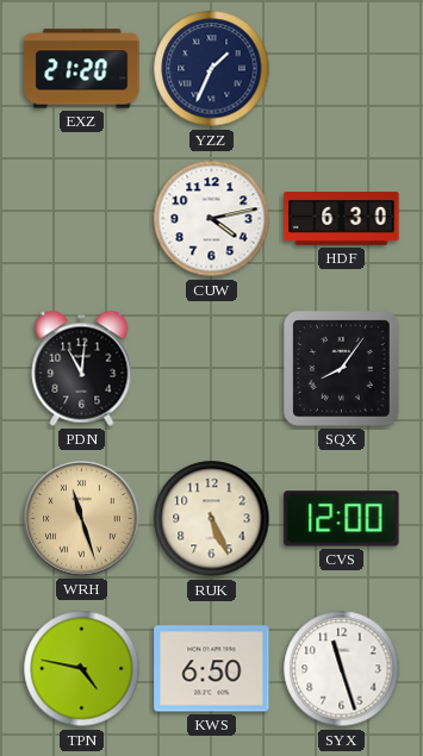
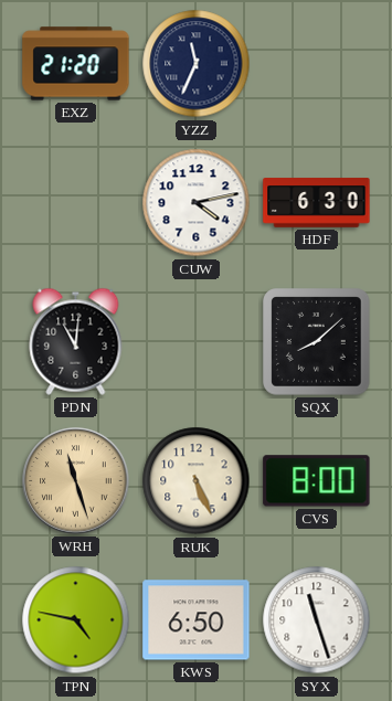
YZZ: 1:34 -> 11:34 (197, 64)
SQX: 8:06 -> 8:08 (317, 342)
CVS: 12:00 -> 8:00 (317, 481)
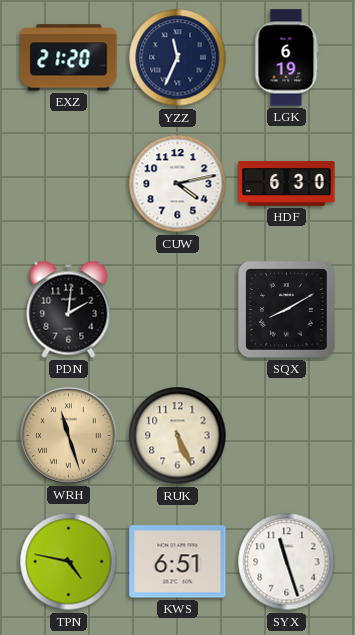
LGK: none -> 6:19 (287, 58)
PDN: 11:01 -> 2:01 (69, 309)
SQX: 8:08 -> 8:10 (287, 310)
CVS: 8:00 -> none (317, 481)
KWS: 6:50 -> 6:51 (178, 562)
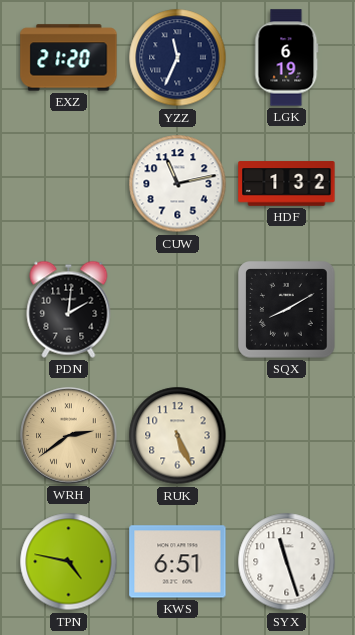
CUW: 4:13 -> 11:13 (178, 184)
HDF: 6:30 -> 1:32 (287, 184)
WRH: 11:27 -> 2:39 (69, 436)
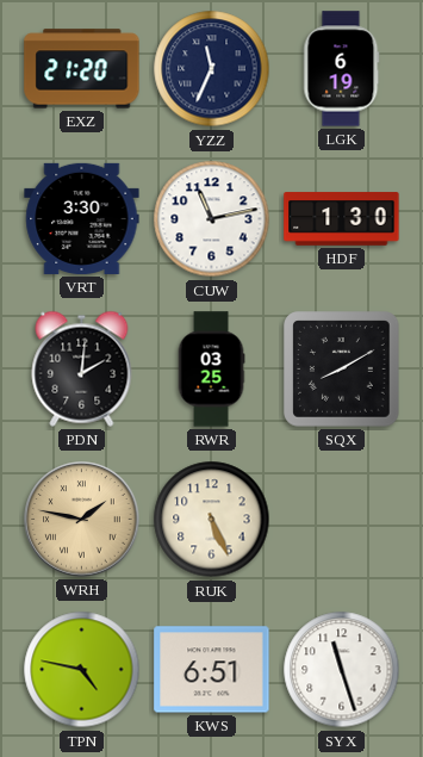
VRT: none -> 3:30 (82, 218)
HDF: 1:32 -> 1:30 (342, 219)
RWR: none -> 03:25 (211, 370)
WRH: 2:39 -> 1:47 (82, 520)
